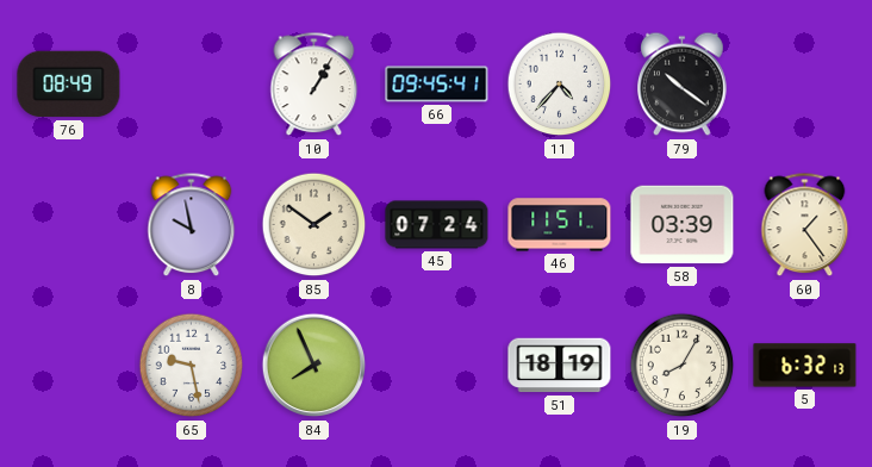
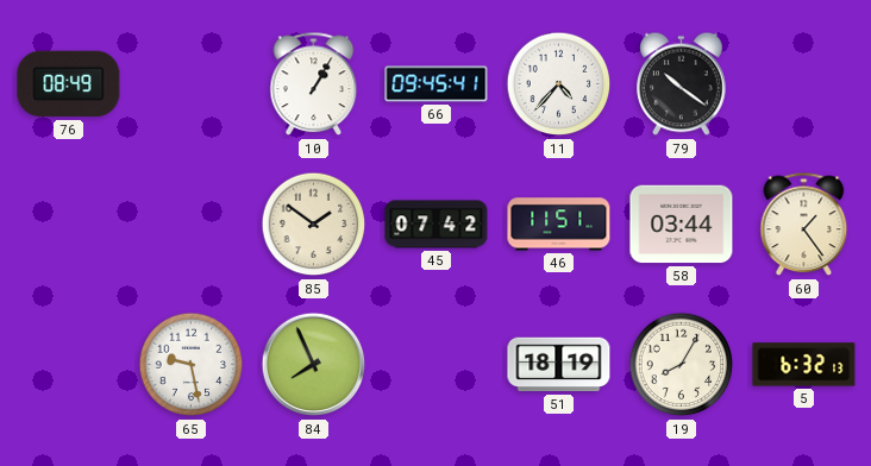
8: 9:58 -> none (192, 225)
45: 07:24 -> 07:42 (437, 225)
58: 03:39 -> 03:44 (682, 225)
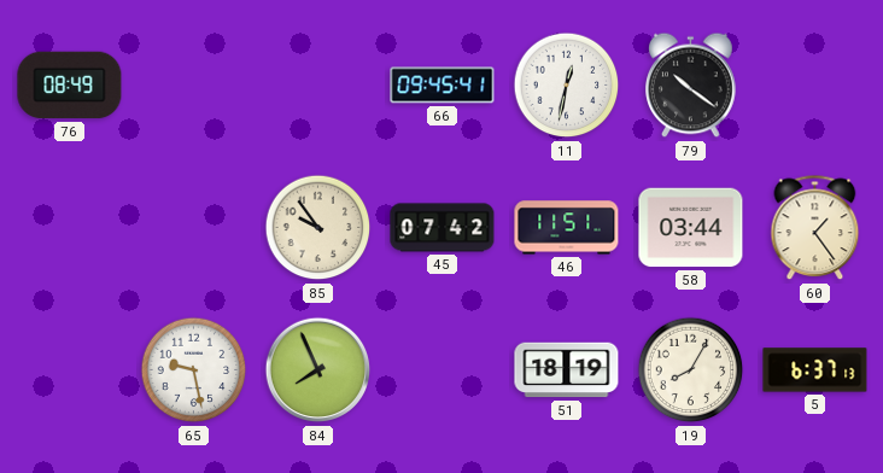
10: 1:05 -> none (314, 84)
11: 4:37 -> 12:32 (567, 86)
85: 1:51 -> 9:54 (318, 228)
5: 6:32 -> 6:37 (815, 370)
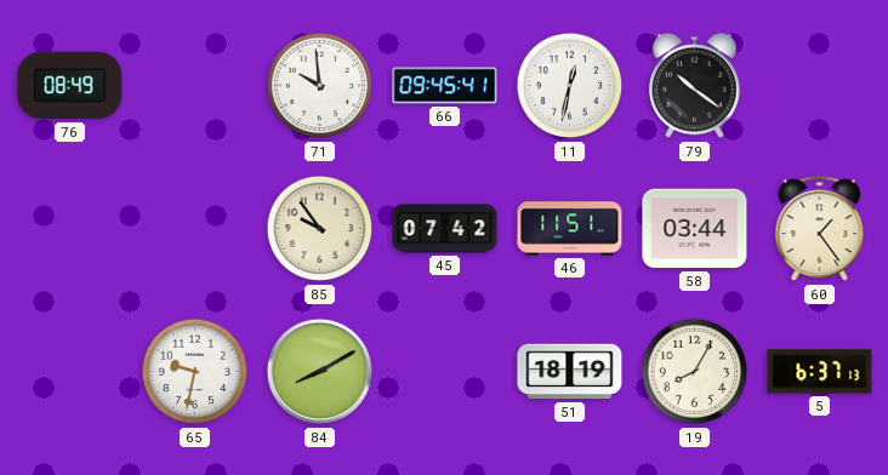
71: none -> 9:59 (320, 86)
65: 9:28 -> 9:32 (195, 372)
84: 7:56 -> 8:10 (320, 372)
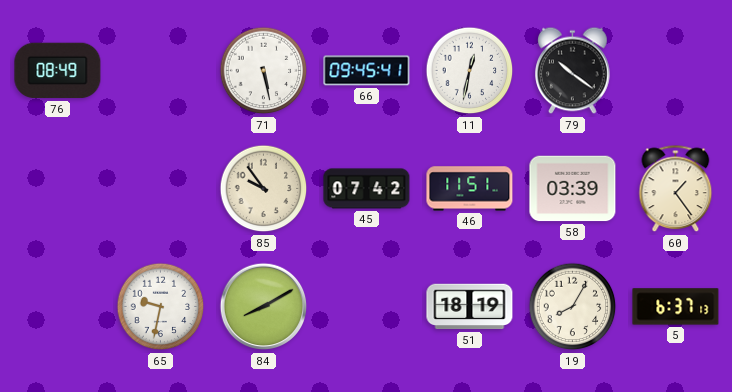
71: 9:59 -> 5:28 (264, 71)
58: 03:44 -> 03:39 (573, 189)
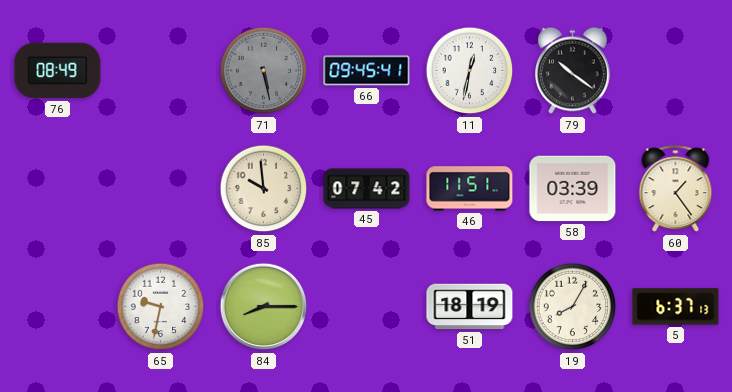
71 dial: white -> grey (264, 71)
85: 9:54 -> 9:59 (264, 189)
84: 8:10 -> 8:15 (264, 307)
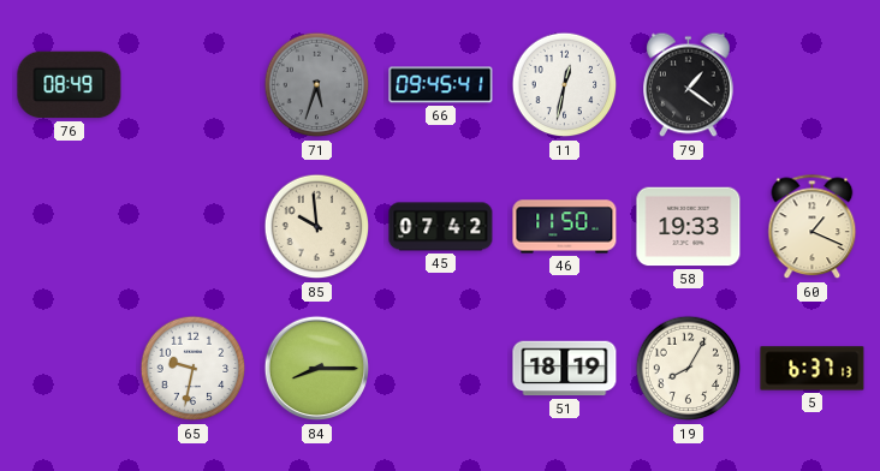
71: 5:28 -> 5:33 (317, 85)
79: 10:21 -> 1:21 (689, 85)
46: 11:51 -> 11:50 (565, 227)
58: 03:39 -> 19:33 (689, 227)
60: 1:24 -> 1:19 (813, 227)
